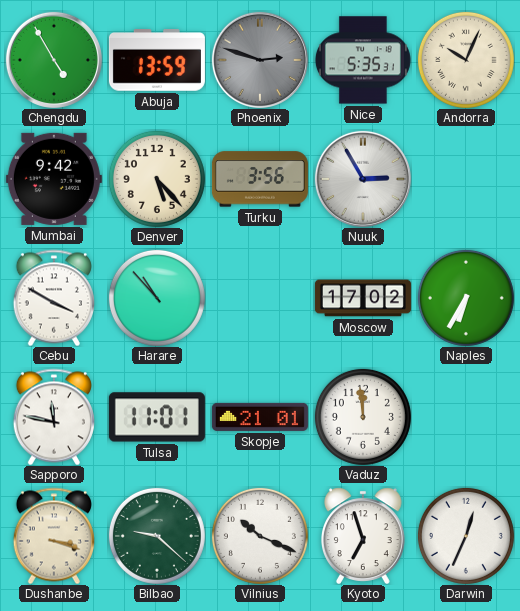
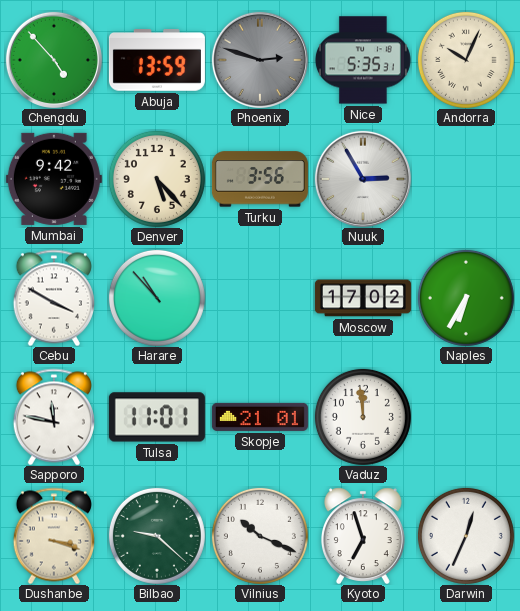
Chengdu: 4:55 -> 4:53 (54, 60)
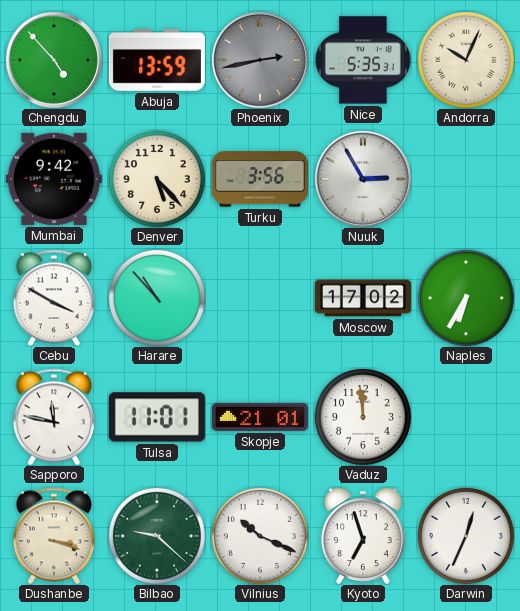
Phoenix: 2:48 -> 2:43 (260, 60)
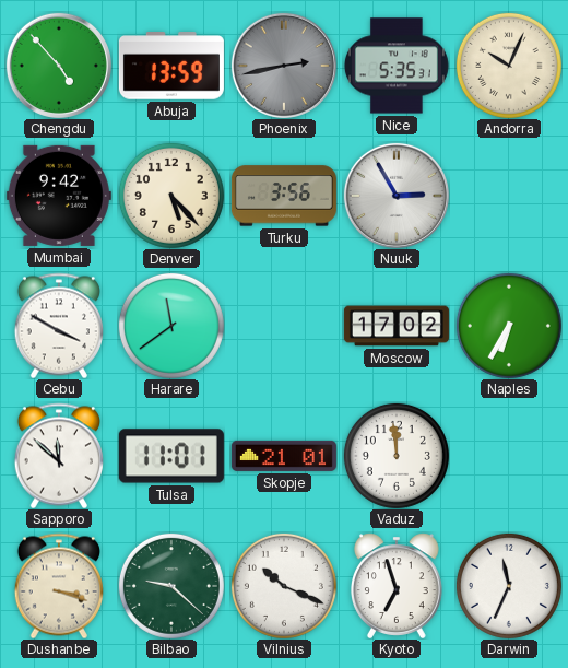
Harare: 10:53 -> 11:39 (171, 326)
Sapporo: 11:47 -> 11:52 (59, 456)
Darwin: 12:34 -> 11:34 (509, 586)
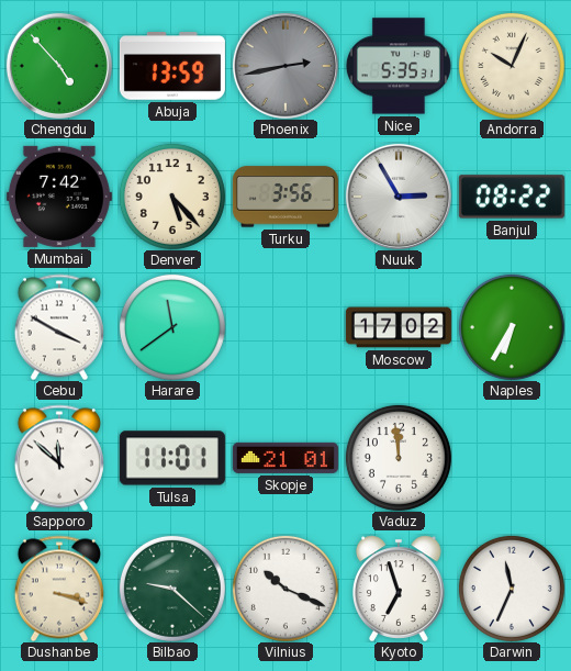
Mumbai: 9:42 -> 7:42 (59, 197)
Banjul: none -> 08:22 (512, 197)
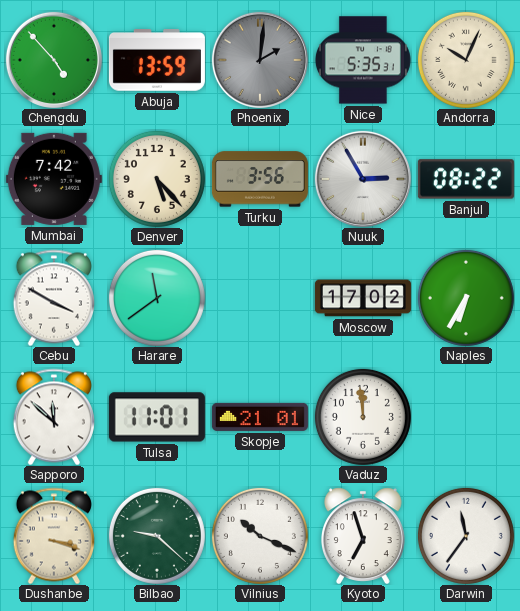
Phoenix: 2:43 -> 2:01 (260, 60)
Darwin: 11:34 -> 11:36 (466, 536)
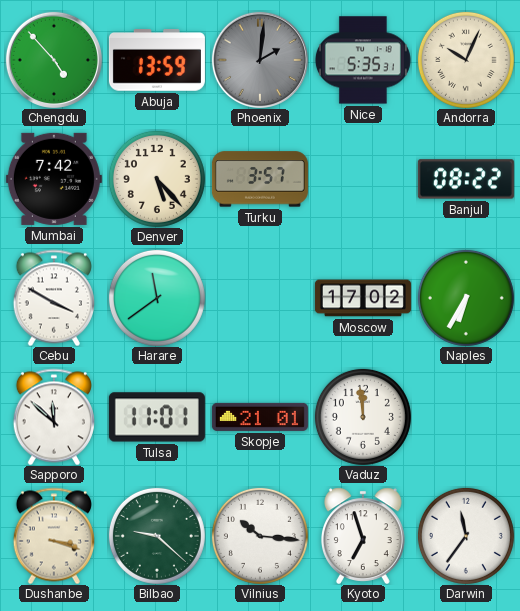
Turku: 3:56 -> 3:57 (260, 179)
Nuuk: 2:55 -> none (363, 179)
Vilnius: 10:19 -> 10:16 (260, 536)
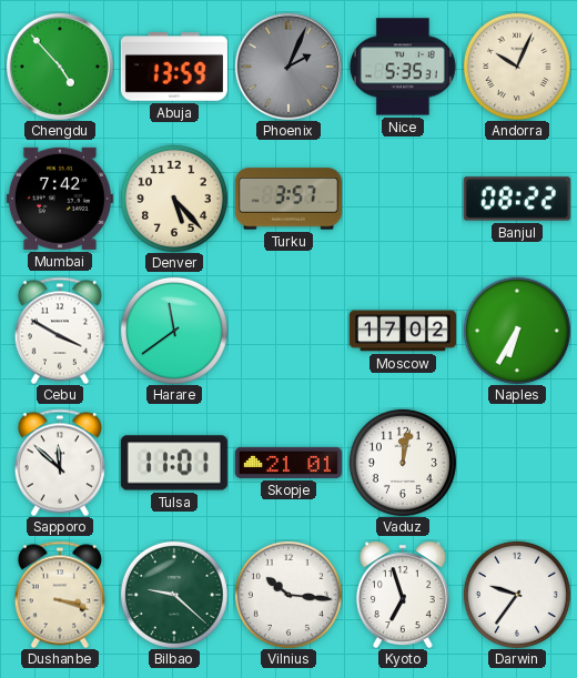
Phoenix: 2:01 -> 2:04 (288, 67)
Vaduz: 11:59 -> 12:02 (403, 463)
Darwin: 11:36 -> 9:36 (517, 595)
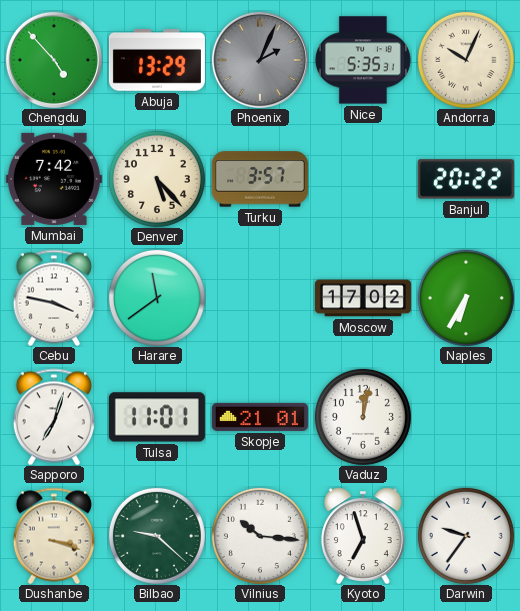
Abuja: 13:59 -> 13:29 (157, 60)
Banjul: 08:22 -> 20:22 (466, 179)
Cebu: 3:50 -> 3:47 (54, 298)
Sapporo: 11:52 -> 7:03 (54, 417)
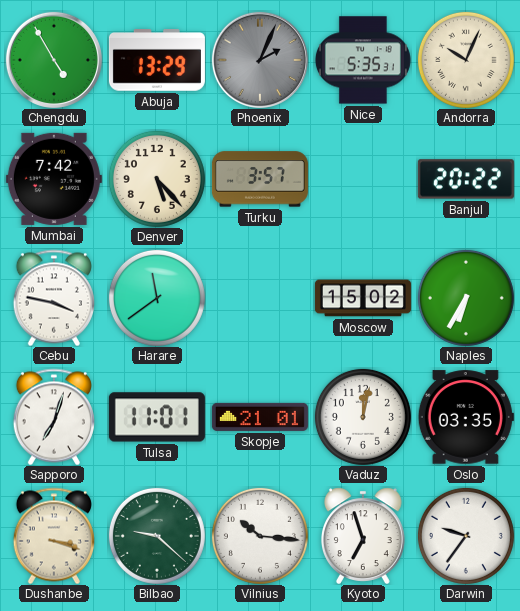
Chengdu: 4:53 -> 4:55 (54, 60)
Moscow: 17:02 -> 15:02 (363, 298)
Oslo: none -> 03:35 (466, 417)
